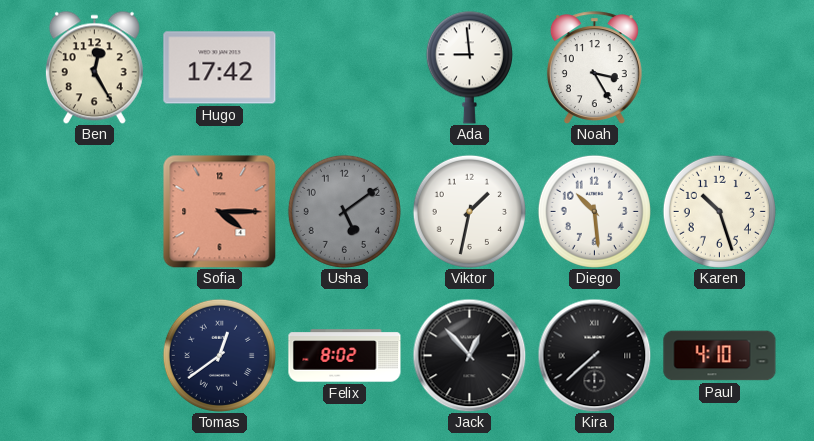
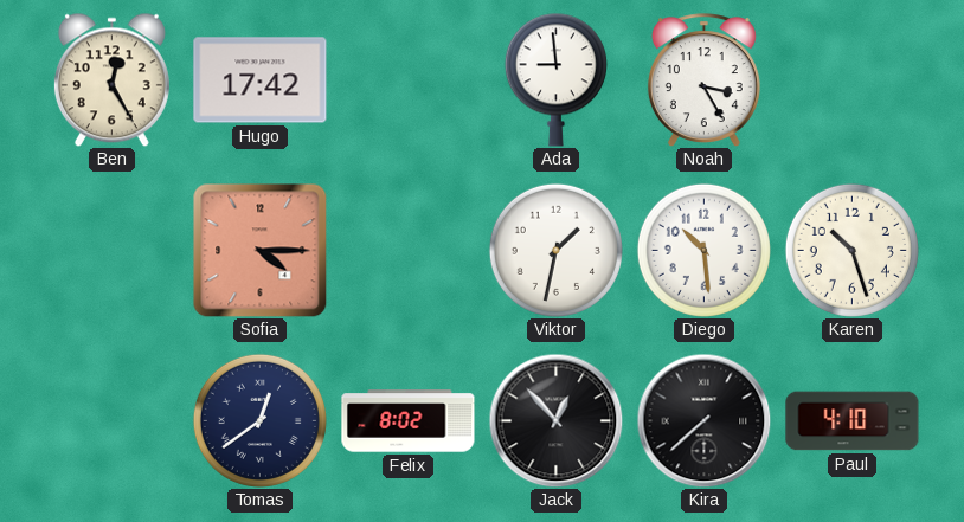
Usha: 5:09 -> none (344, 211)
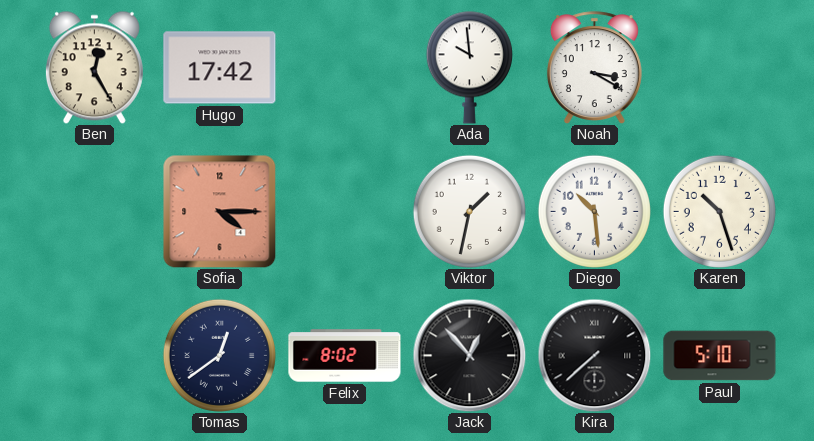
Ada: 8:59 -> 9:59 (469, 67)
Noah: 3:25 -> 3:20 (594, 67)
Paul: 4:10 -> 5:10 (720, 356)
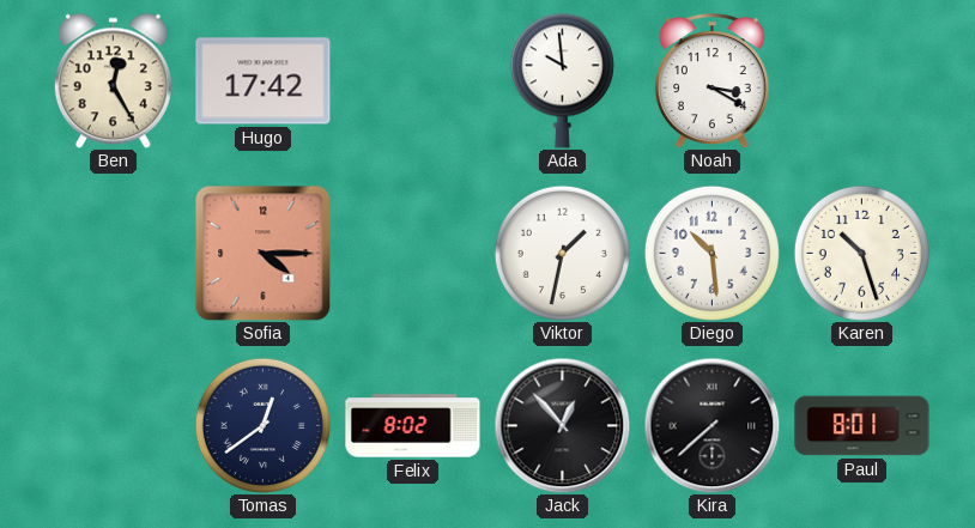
Paul: 5:10 -> 8:01 (862, 426)
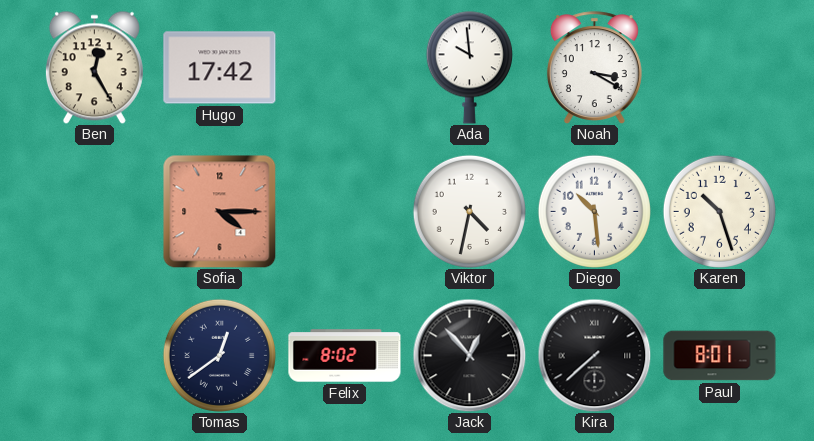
Viktor: 1:32 -> 4:32 (469, 211)
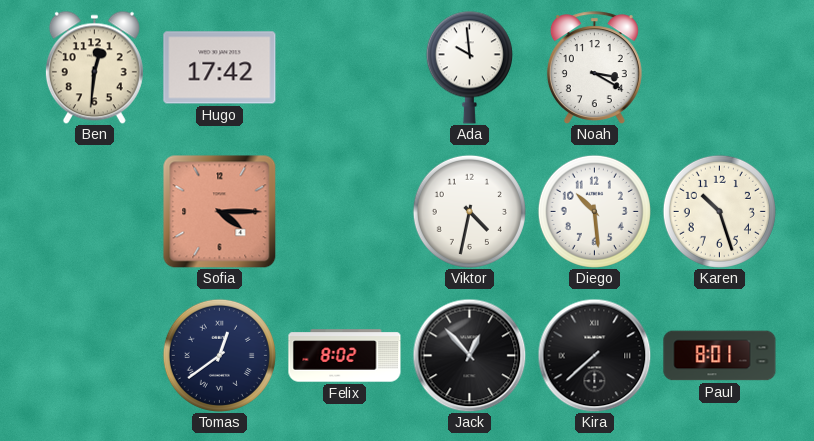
Ben: 12:25 -> 12:31 (94, 67)
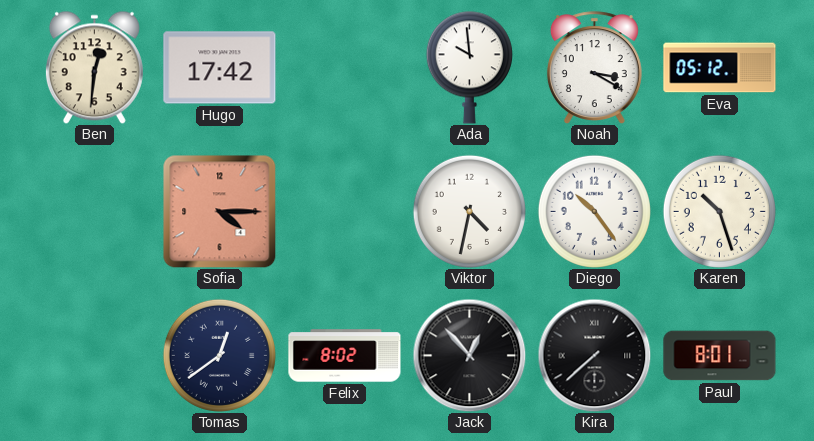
Eva: none -> 05:12 (720, 68)
Diego: 10:29 -> 10:24 (594, 211)
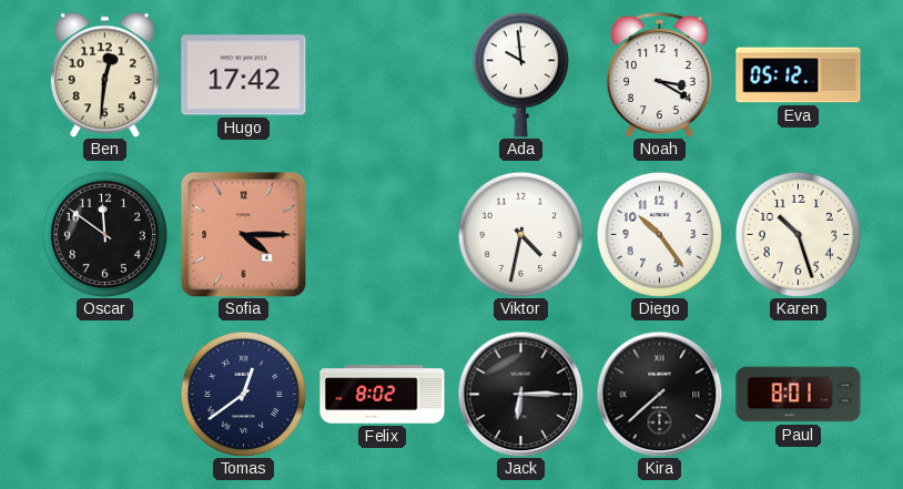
Oscar: none -> 11:51 (104, 234)
Jack: 12:53 -> 6:15 (520, 394)
